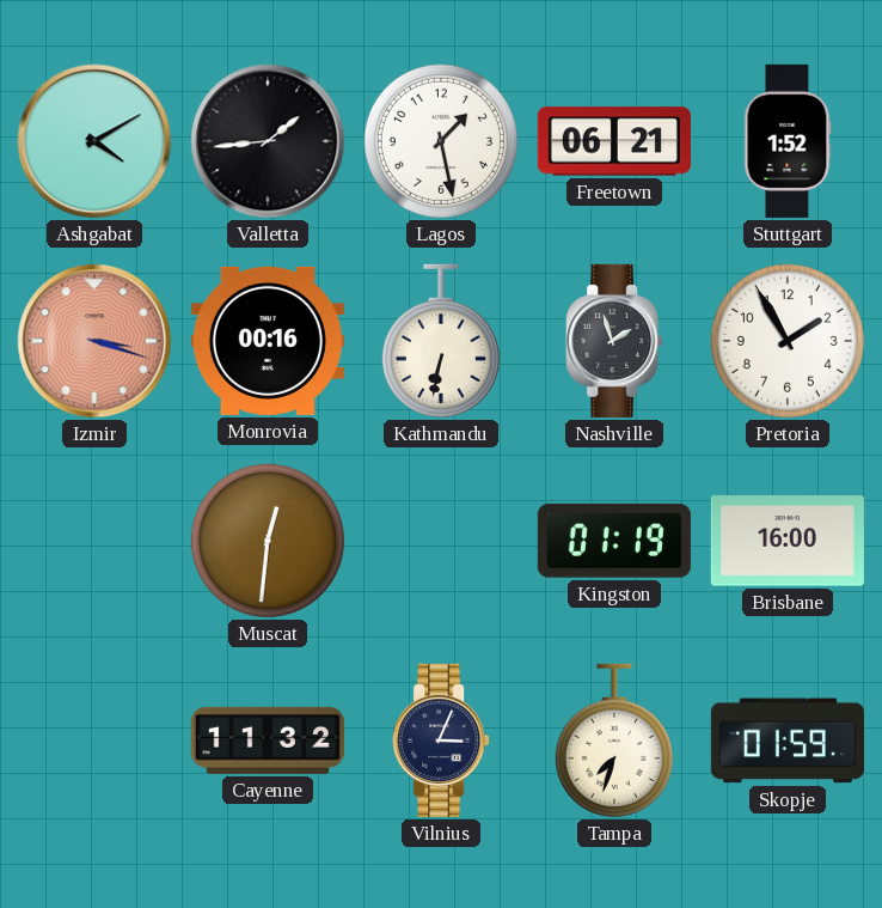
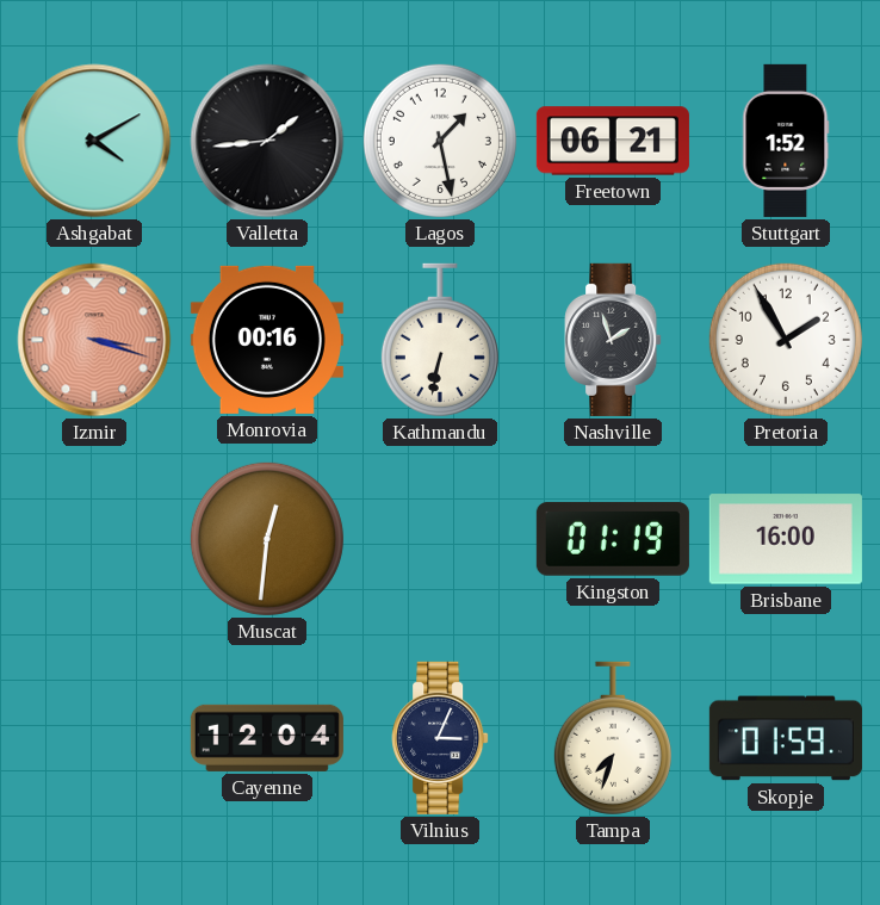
Cayenne: 11:32 -> 12:04 (267, 738)
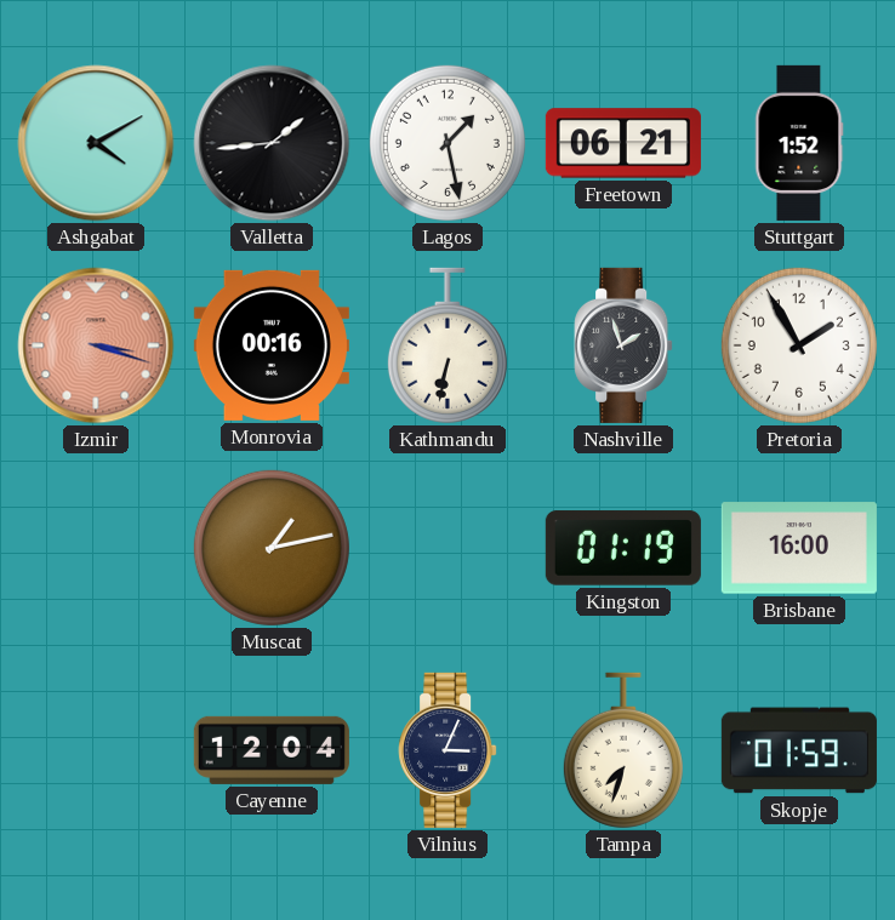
Muscat: 12:31 -> 1:13 (272, 548)
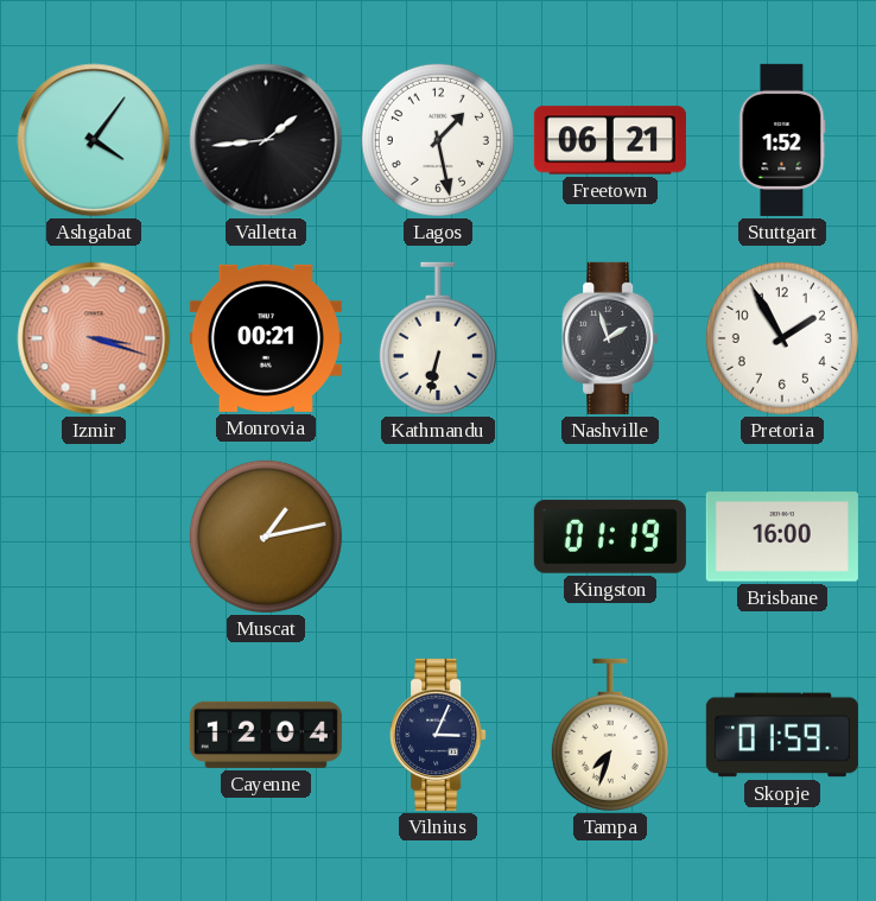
Ashgabat: 4:10 -> 4:06 (94, 140)
Monrovia: 00:16 -> 00:21 (266, 338)
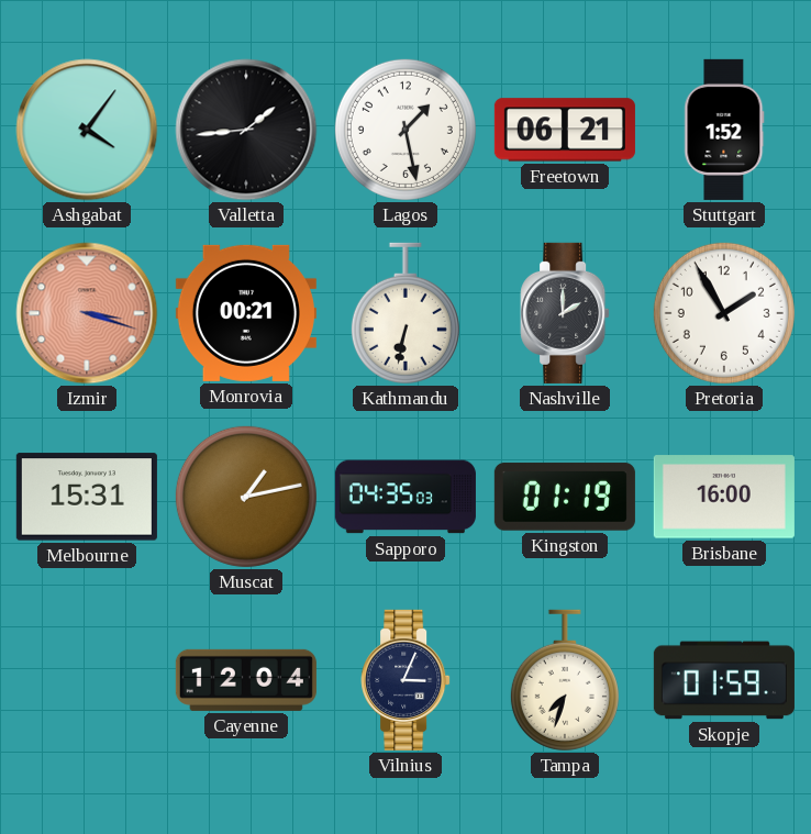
Nashville: 1:57 -> 2:00 (565, 313)
Melbourne: none -> 15:31 (87, 497)
Sapporo: none -> 04:35 (405, 497)
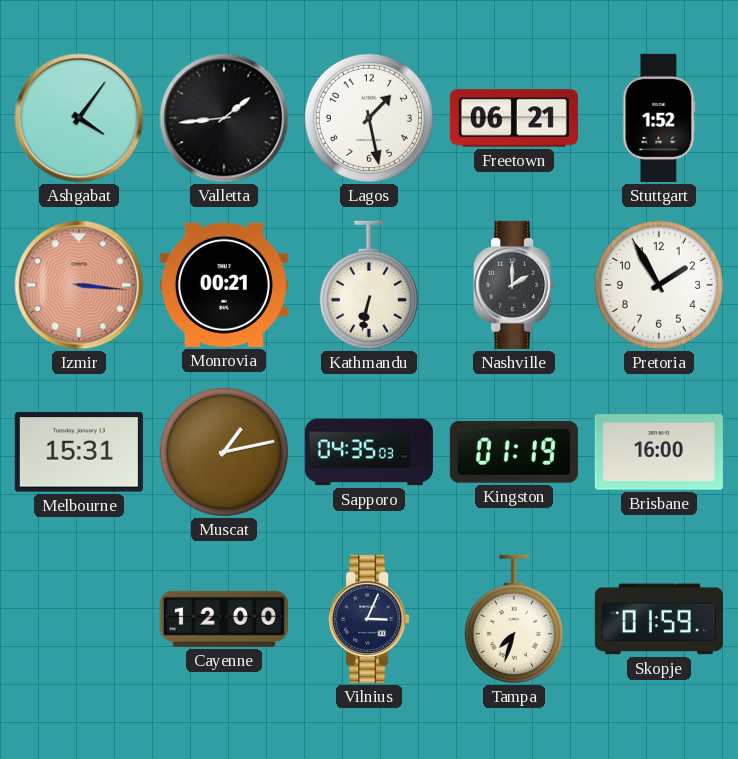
Izmir: 3:18 -> 3:16 (79, 285)
Cayenne: 12:04 -> 12:00 (224, 619)
